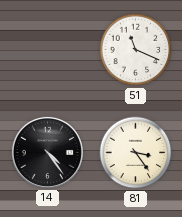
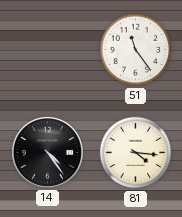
51: 11:19 -> 11:24 (136, 50)
81: 3:24 -> 4:16 (136, 153)
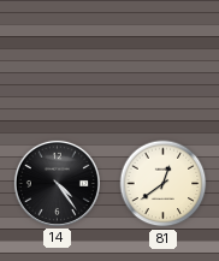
51: 11:24 -> none (136, 50)
81: 4:16 -> 12:39 (164, 184)
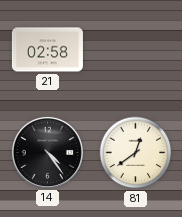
21: none -> 02:58 (47, 50)
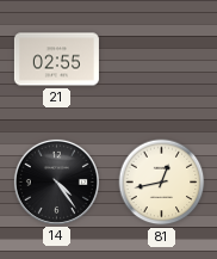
21: 02:58 -> 02:55 (56, 60)
81: 12:39 -> 12:43 (162, 183)
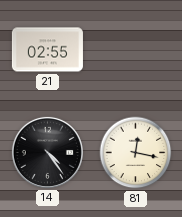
81: 12:43 -> 12:17 (136, 153)
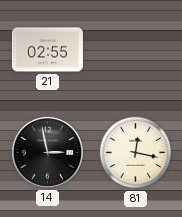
14: 4:24 -> 2:58 (47, 152)
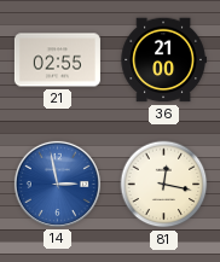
36: none -> 21:00 (163, 60)
14 dial: black -> blue (57, 184)
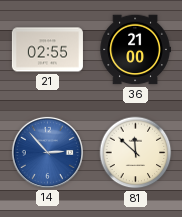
14: 2:58 -> 2:53 (47, 152)
81: 12:17 -> 11:52 (136, 153)
